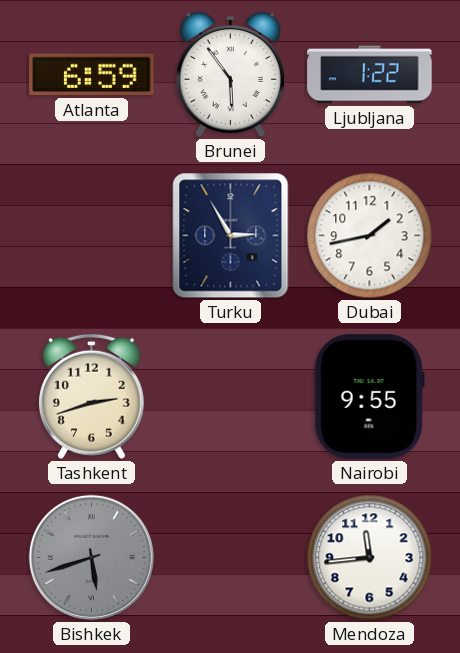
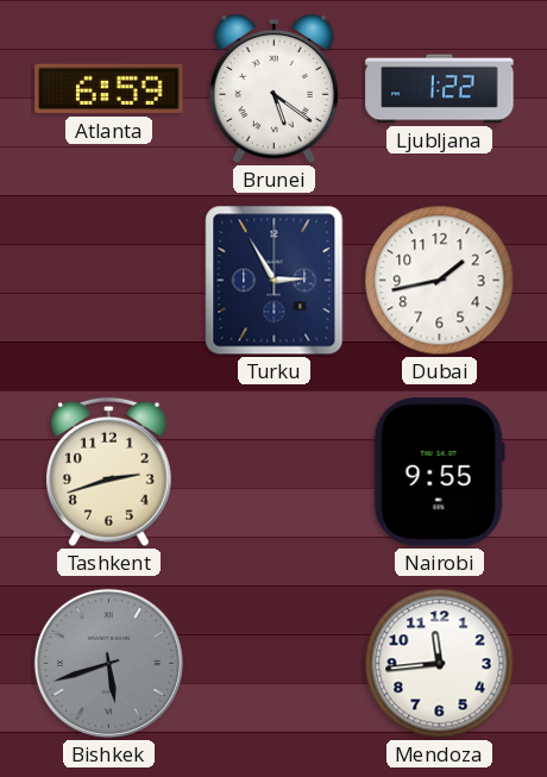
Brunei: 5:54 -> 5:21 (273, 88)
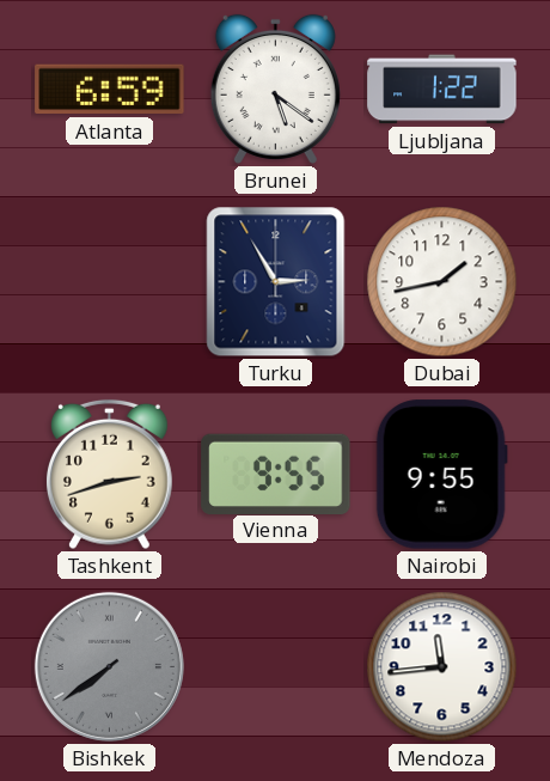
Vienna: none -> 9:55 (276, 474)
Bishkek: 5:42 -> 7:39 (109, 666)
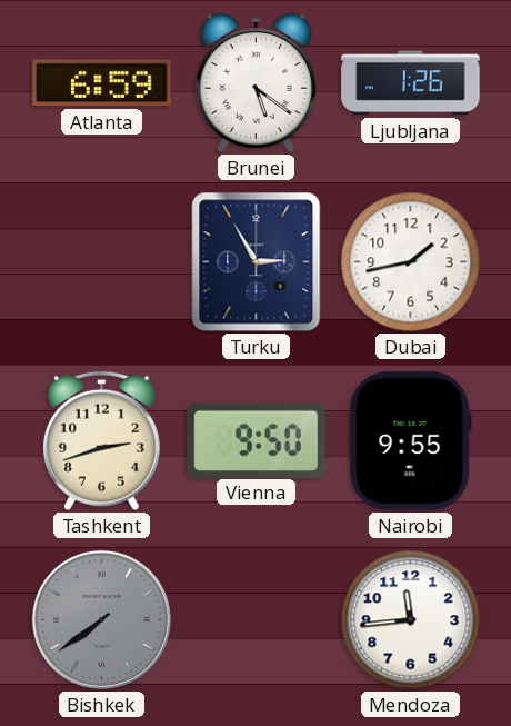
Ljubljana: 1:22 -> 1:26 (411, 83)
Vienna: 9:55 -> 9:50 (257, 440)
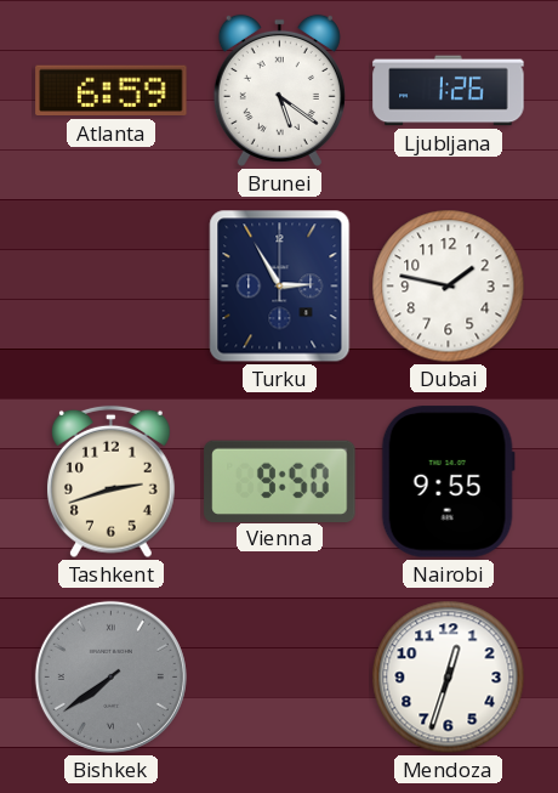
Dubai: 1:43 -> 1:47 (449, 287)
Mendoza: 11:44 -> 12:33 (449, 678)
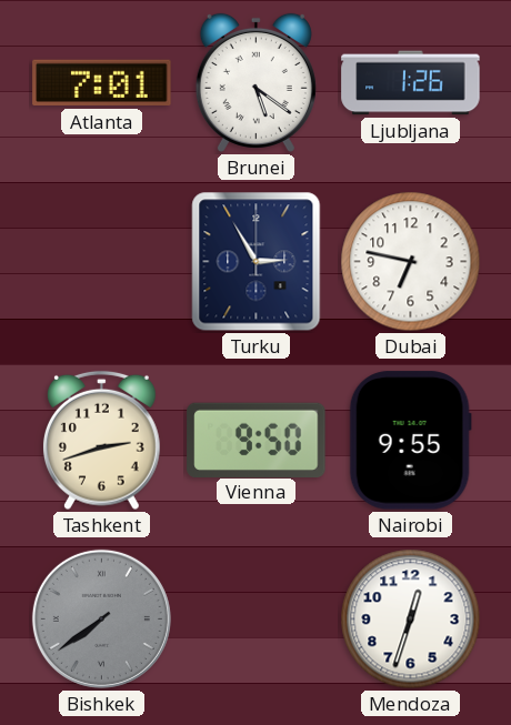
Atlanta: 6:59 -> 7:01 (102, 83)
Dubai: 1:47 -> 6:47 (411, 262)
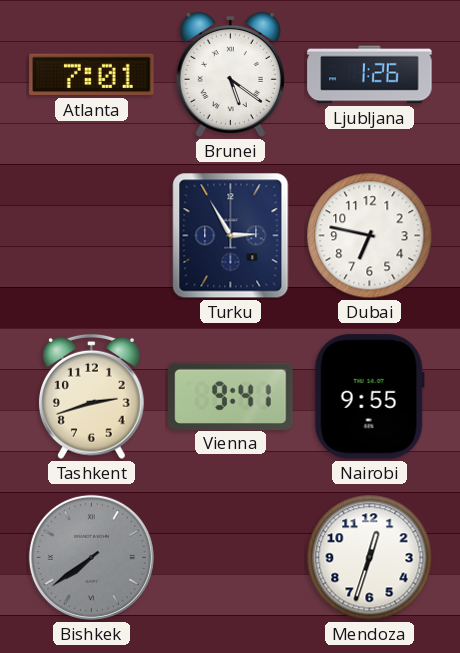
Vienna: 9:50 -> 9:41 (231, 396)
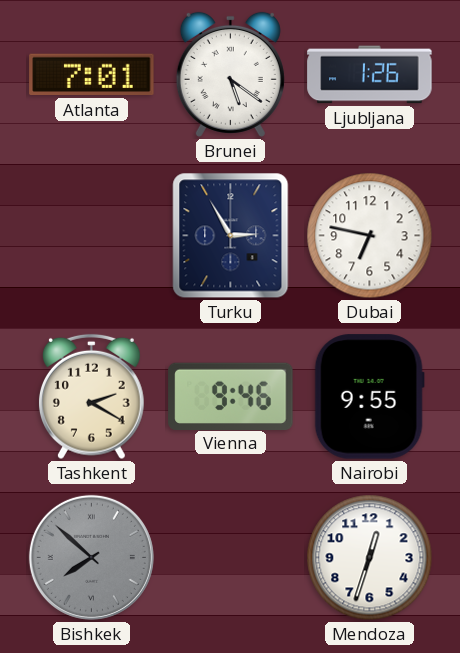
Tashkent: 2:42 -> 2:20 (91, 397)
Vienna: 9:41 -> 9:46 (231, 396)
Bishkek: 7:39 -> 7:52 (91, 557)
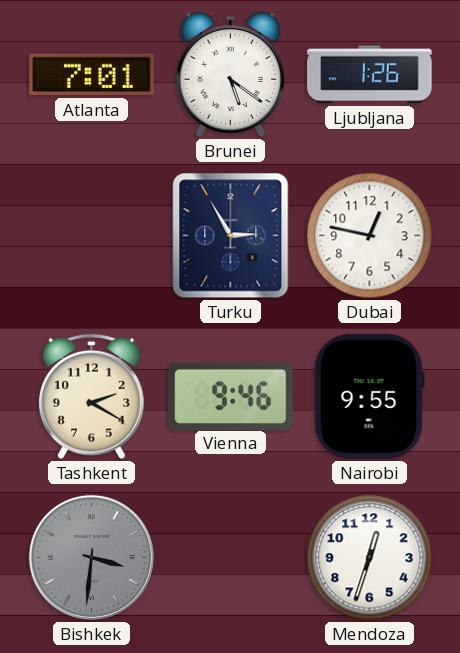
Dubai: 6:47 -> 12:47 (370, 236)
Bishkek: 7:52 -> 3:31 (91, 557)
